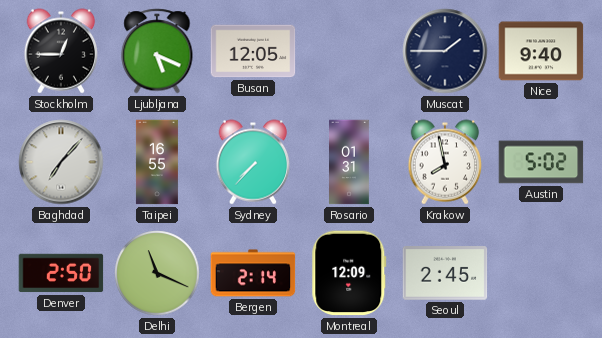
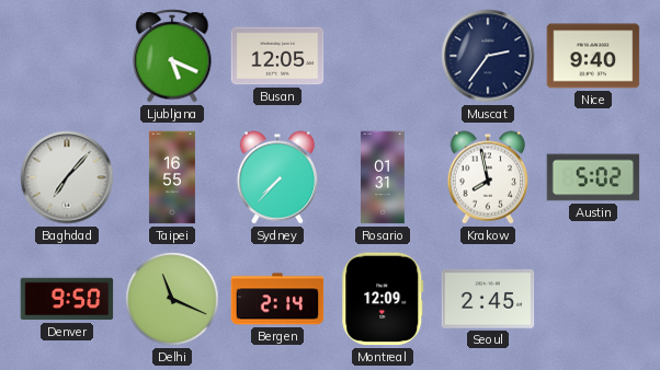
Stockholm: 12:45 -> none (61, 51)
Muscat: 1:45 -> 2:36 (488, 56)
Denver: 2:50 -> 9:50 (67, 299)
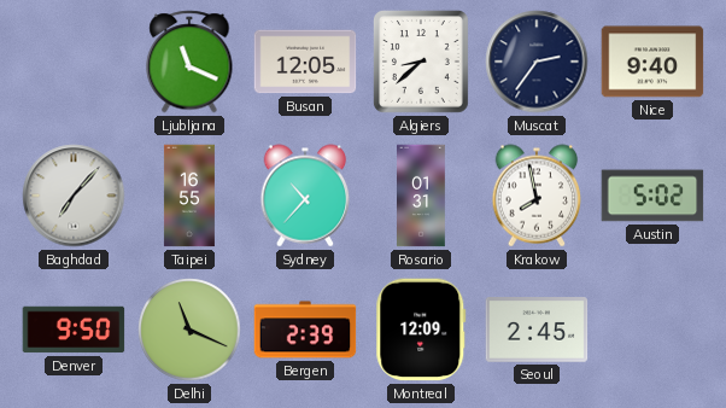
Ljubljana: 5:19 -> 11:19 (189, 62)
Algiers: none -> 8:38 (421, 62)
Sydney: 7:37 -> 10:37 (305, 196)
Bergen: 2:14 -> 2:39 (305, 330)
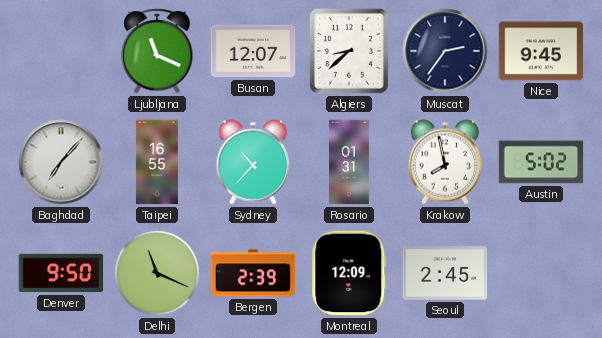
Busan: 12:05 -> 12:07 (253, 51)
Nice: 9:40 -> 9:45 (541, 51)
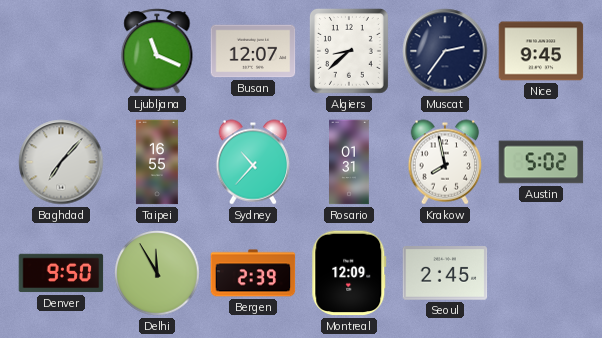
Delhi: 11:19 -> 11:55 (157, 273)
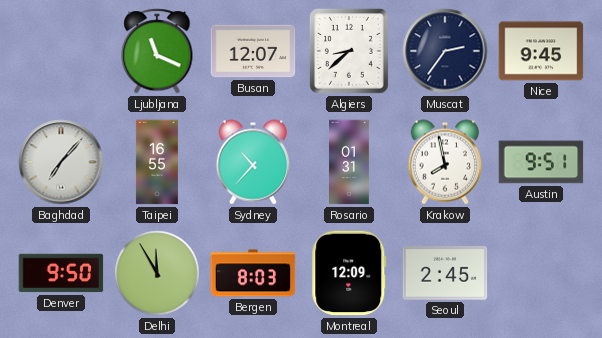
Austin: 5:02 -> 9:51 (541, 162)
Bergen: 2:39 -> 8:03 (253, 273)
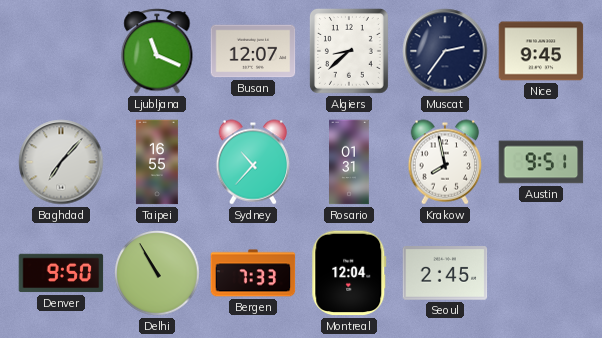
Delhi: 11:55 -> 10:55 (157, 273)
Bergen: 8:03 -> 7:33 (253, 273)
Montreal: 12:09 -> 12:04 (349, 273)
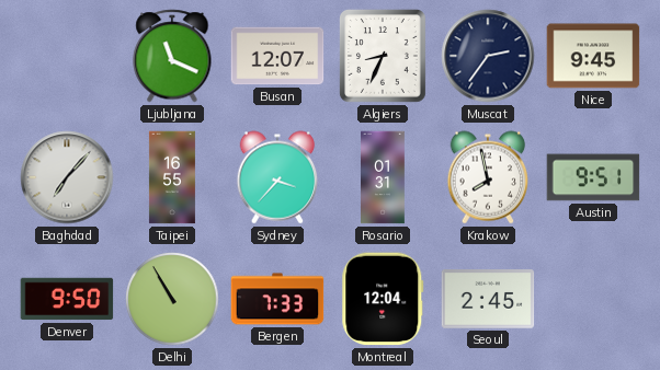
Algiers: 8:38 -> 8:34 (383, 56)
Sydney: 10:37 -> 3:37 (277, 177)
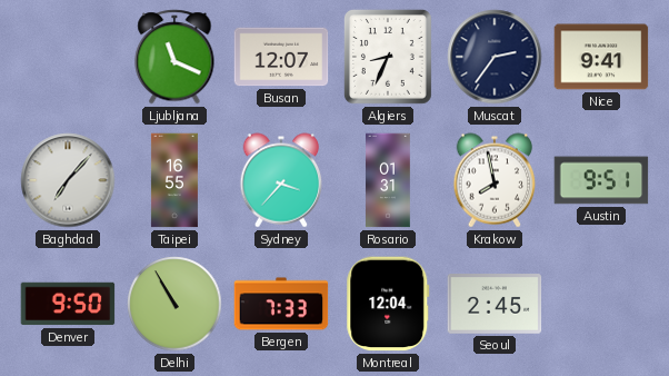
Nice: 9:45 -> 9:41 (601, 57)
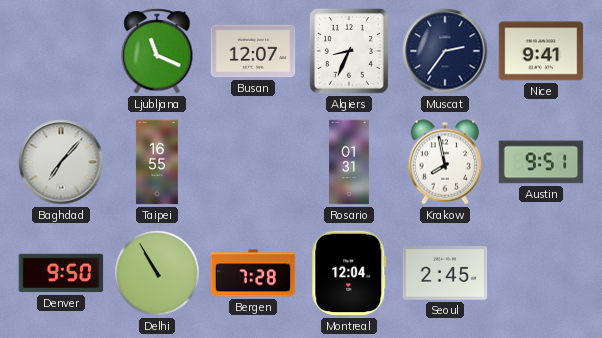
Sydney: 3:37 -> none (281, 180)
Bergen: 7:33 -> 7:28 (253, 273)
